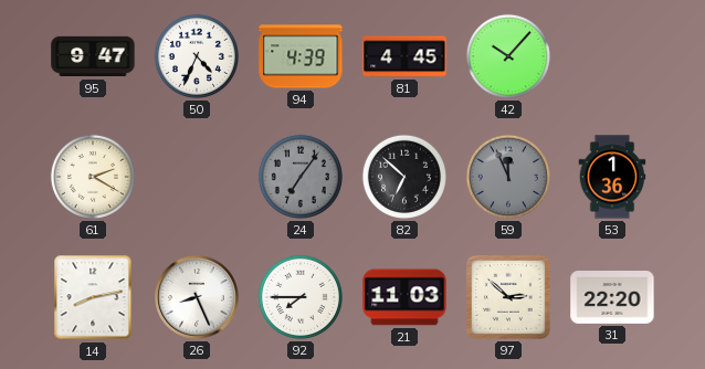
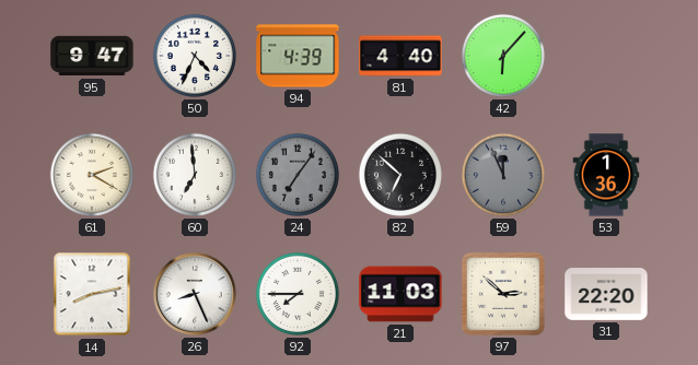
81: 4:45 -> 4:40 (400, 56)
42: 10:07 -> 6:07 (503, 56)
60: none -> 6:59 (195, 175)
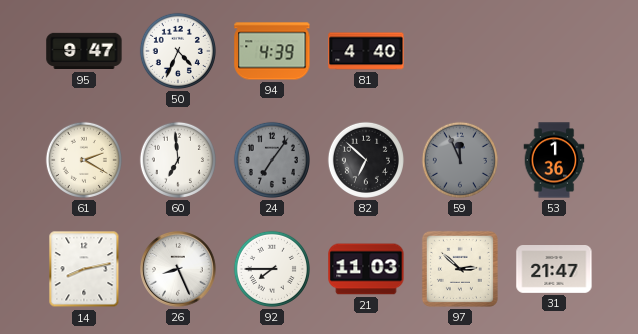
42: 6:07 -> none (503, 56)
31: 22:20 -> 21:47 (554, 270)
